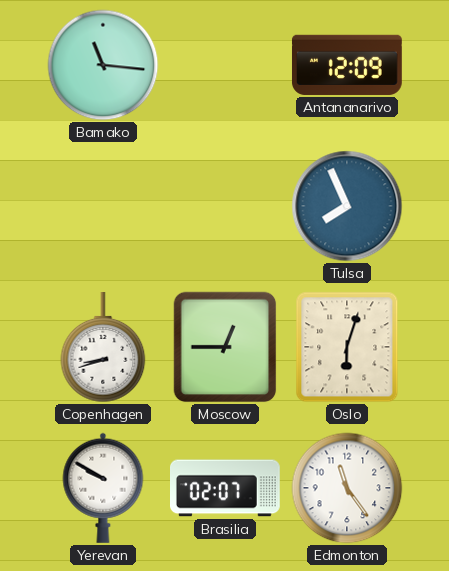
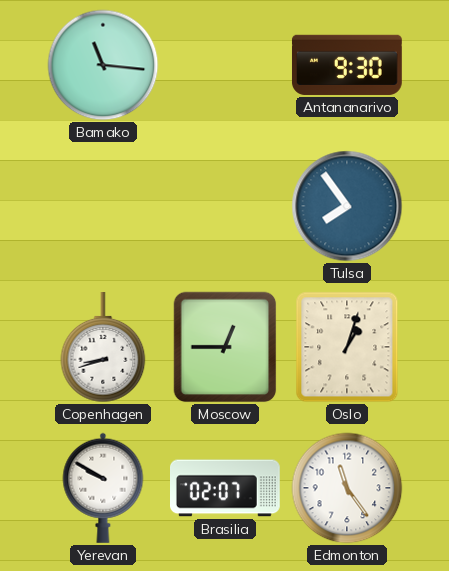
Antananarivo: 12:09 -> 9:30 (347, 65)
Tulsa: 7:56 -> 7:54 (347, 206)
Oslo: 6:03 -> 1:03 (347, 347)
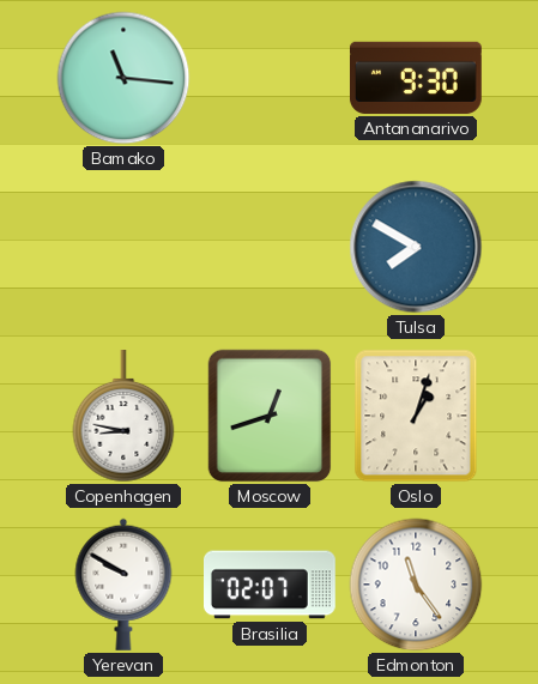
Tulsa: 7:54 -> 7:50 (416, 247)
Copenhagen: 8:42 -> 8:47 (123, 417)
Moscow: 12:45 -> 12:42 (270, 416)
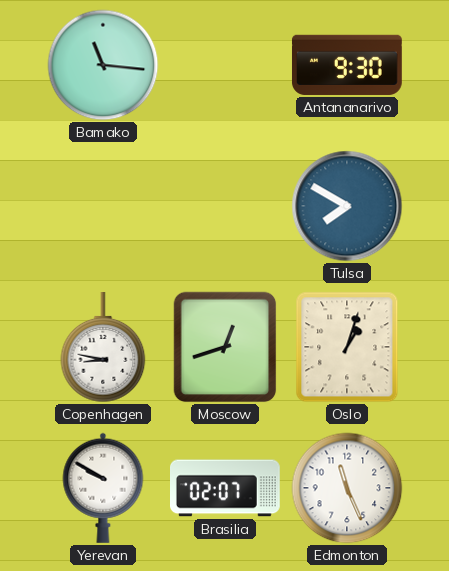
Edmonton: 11:24 -> 11:26 (347, 488)
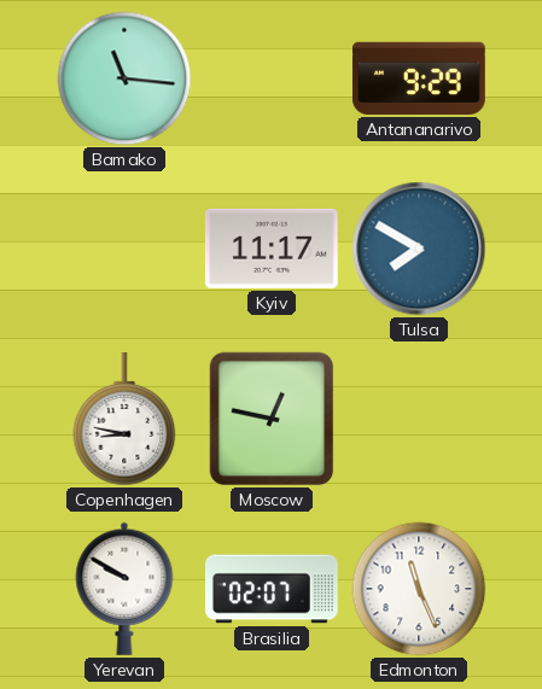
Antananarivo: 9:30 -> 9:29 (419, 78)
Kyiv: none -> 11:17 (272, 249)
Moscow: 12:42 -> 12:47 (272, 419)
Oslo: 1:03 -> none (347, 347)
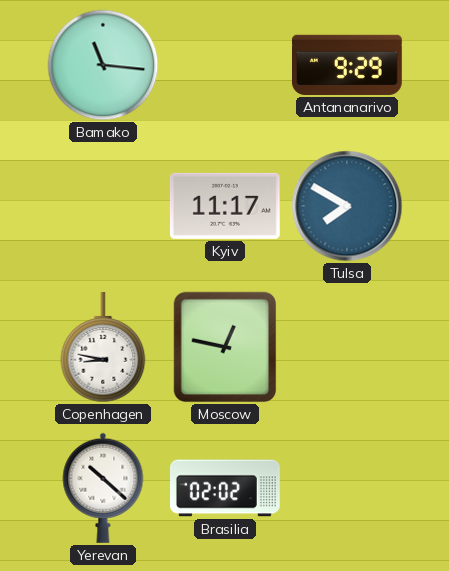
Yerevan: 9:50 -> 10:22 (103, 488)
Brasilia: 02:07 -> 02:02 (226, 488)
Edmonton: 11:26 -> none (419, 589)
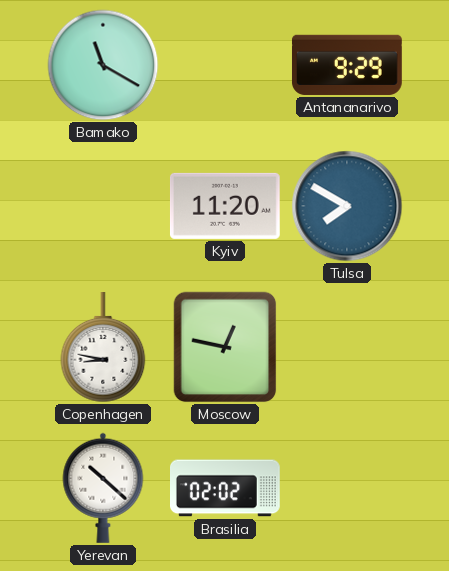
Bamako: 11:16 -> 11:20 (103, 65)
Kyiv: 11:17 -> 11:20 (225, 206)
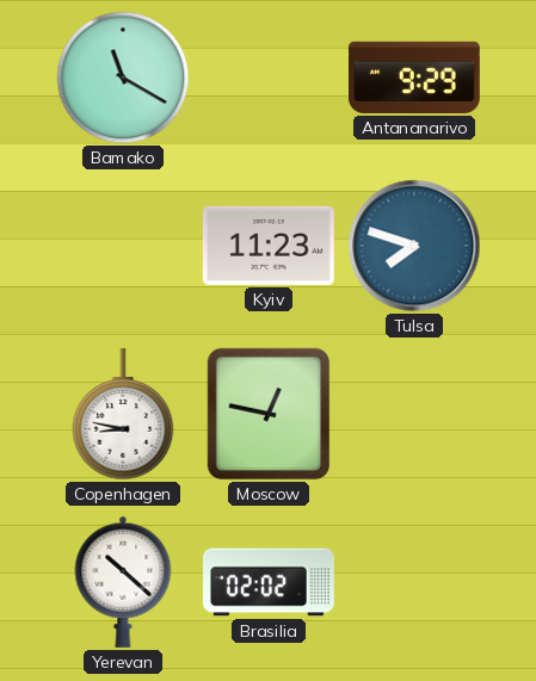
Kyiv: 11:20 -> 11:23 (269, 246)
Tulsa: 7:50 -> 7:48 (414, 246)
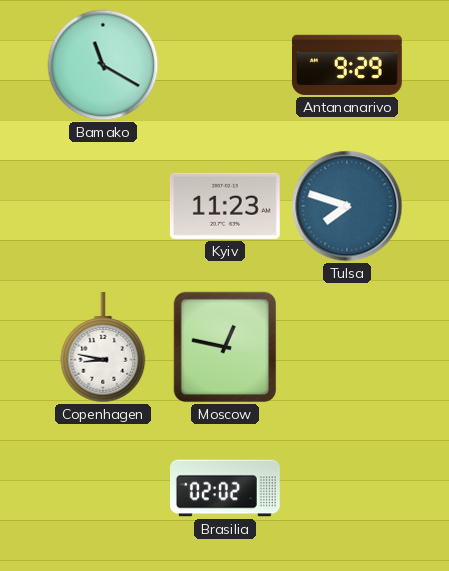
Yerevan: 10:22 -> none (123, 582)
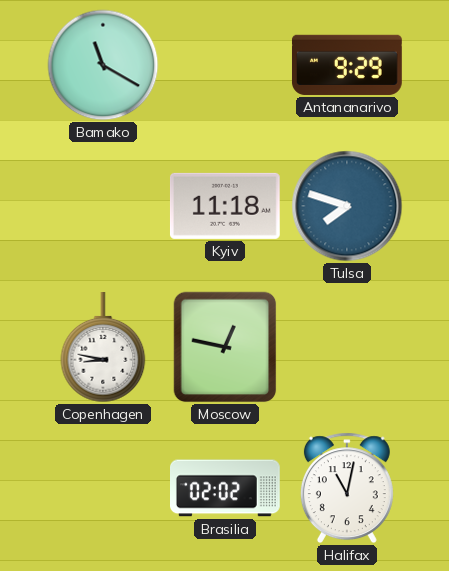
Kyiv: 11:23 -> 11:18 (225, 206)
Halifax: none -> 11:02 (347, 488)
